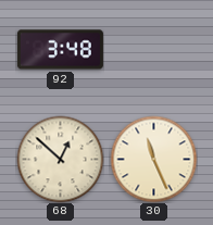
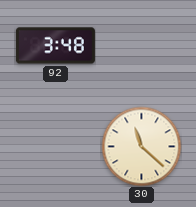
68: 12:52 -> none (60, 159)
30: 11:26 -> 11:22 (141, 146)
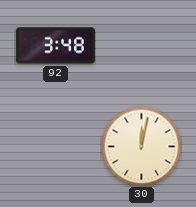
30: 11:22 -> 12:02 (141, 146)
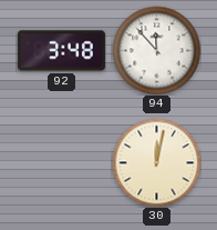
94: none -> 11:53 (156, 50)
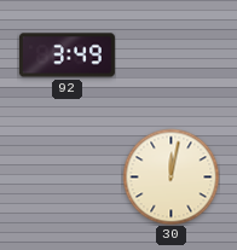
92: 3:48 -> 3:49 (67, 56)
94: 11:53 -> none (156, 50)
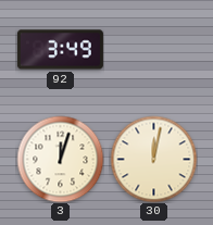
3: none -> 12:03 (60, 159)
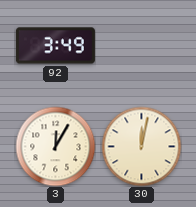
3: 12:03 -> 12:05 (55, 146)
